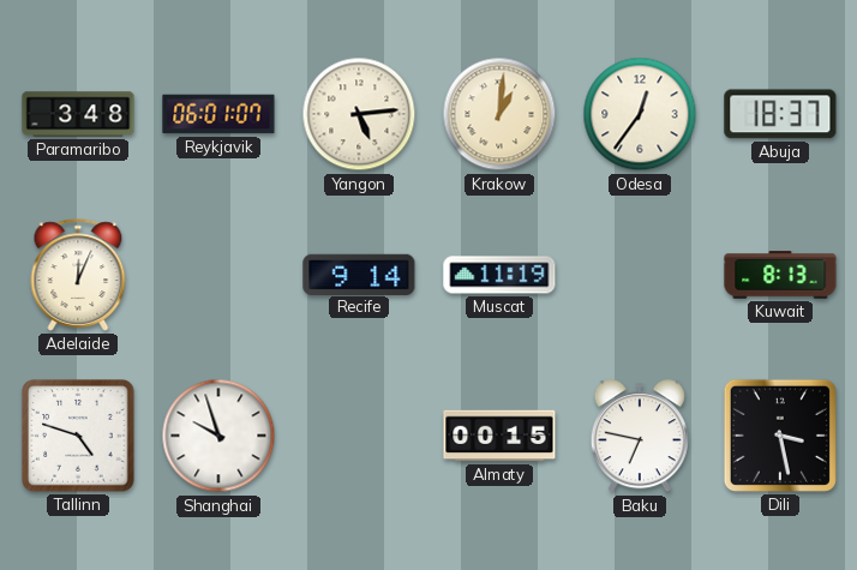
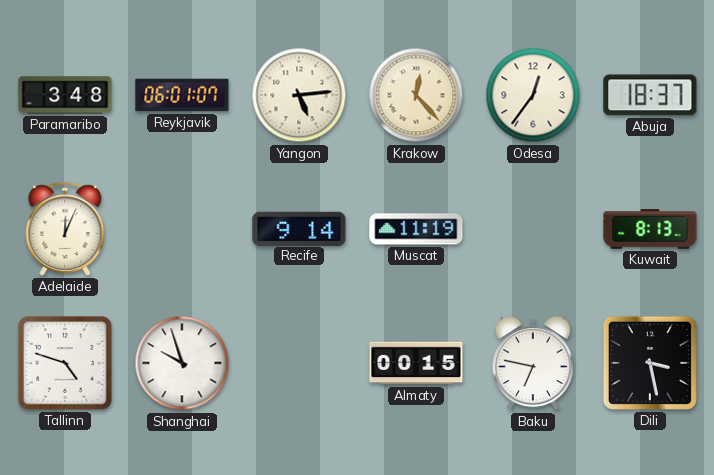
Krakow: 1:01 -> 12:23 (416, 95)
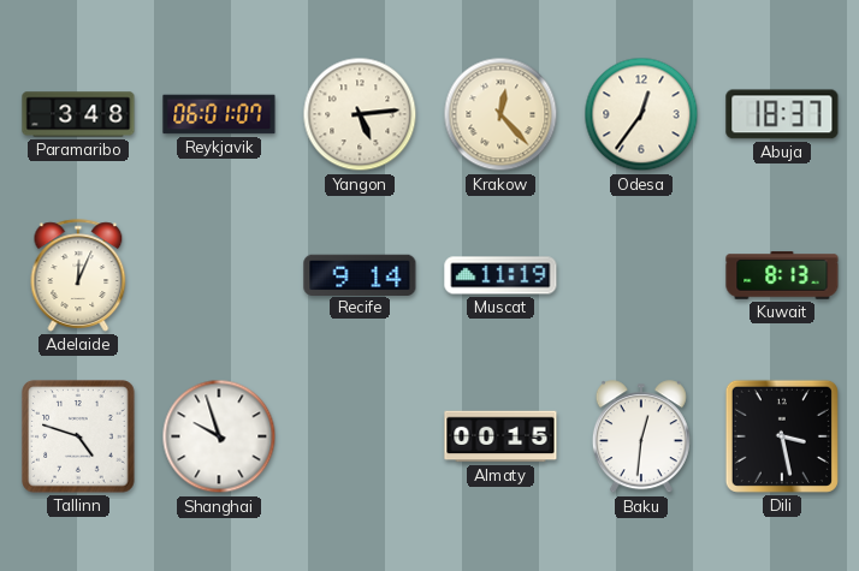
Baku: 6:47 -> 12:31 (641, 438)
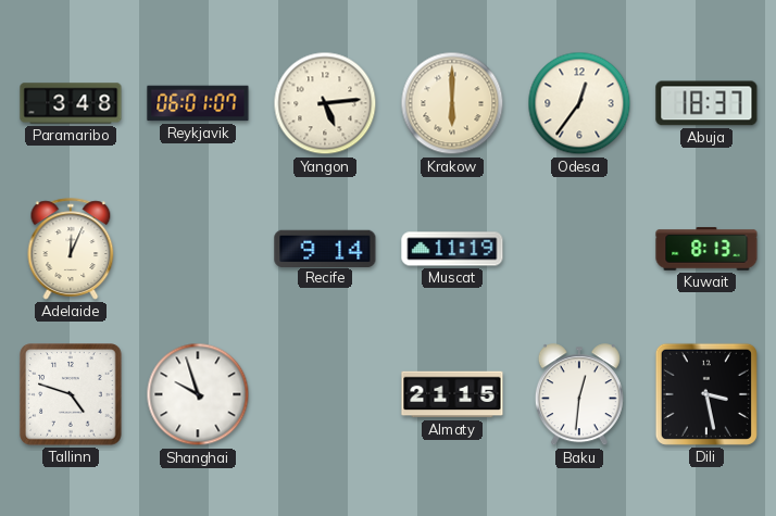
Krakow: 12:23 -> 6:00 (452, 103)
Almaty: 00:15 -> 21:15 (452, 394)
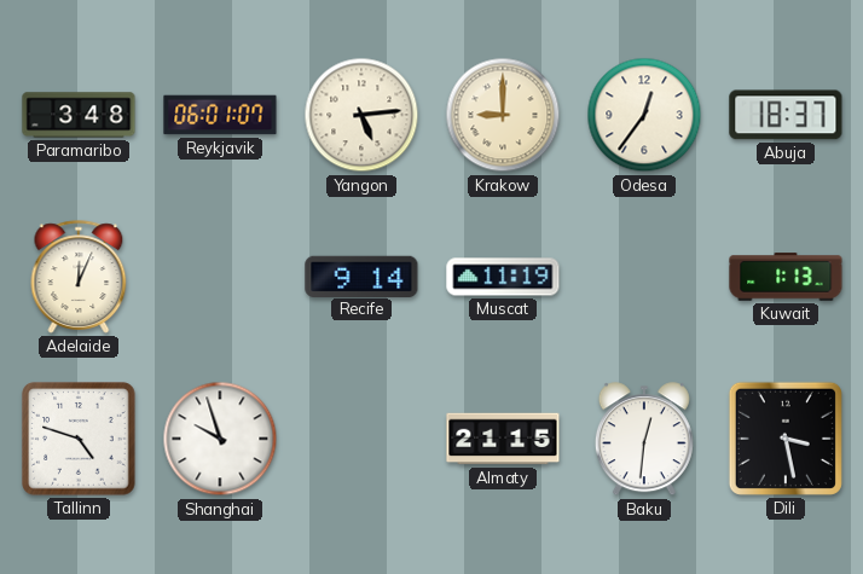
Krakow: 6:00 -> 9:00 (503, 115)
Kuwait: 8:13 -> 1:13 (786, 277)
